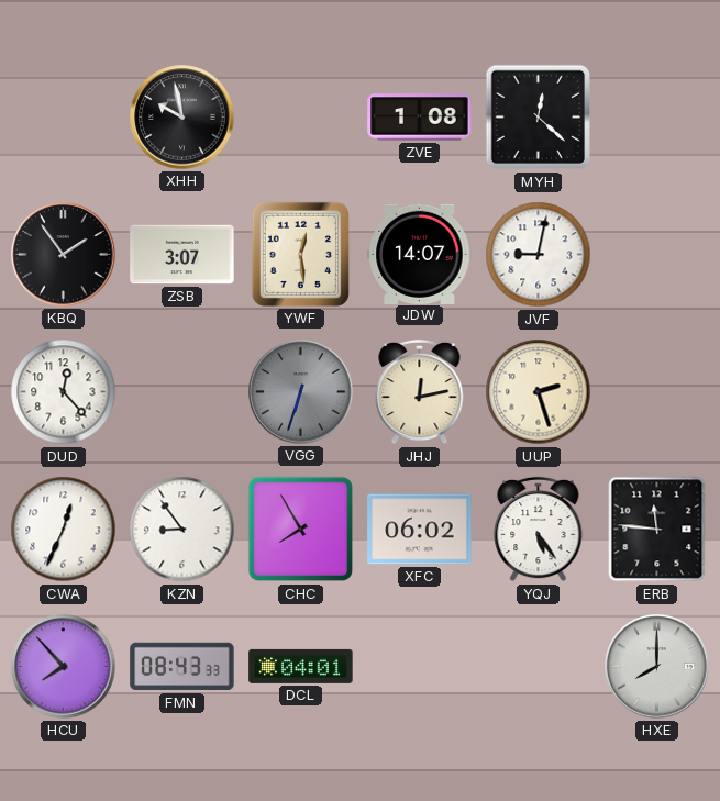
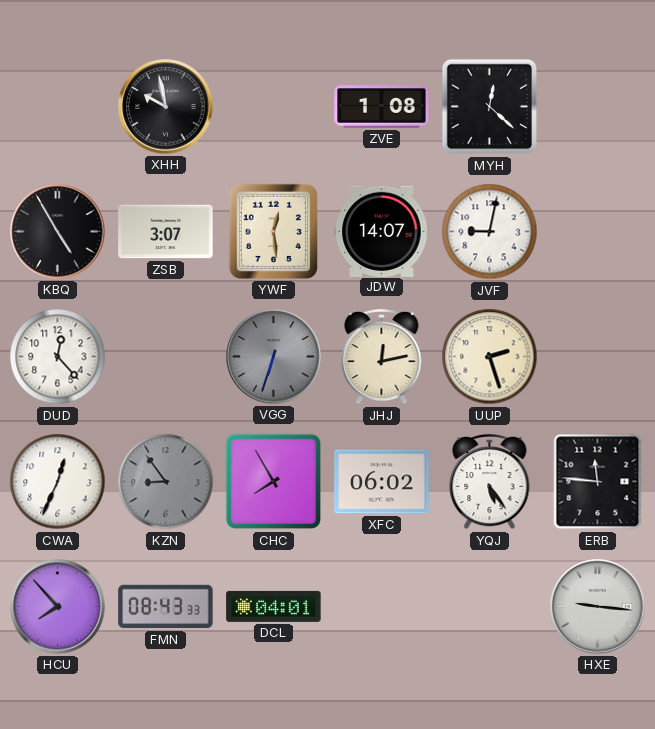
KBQ: 1:54 -> 4:55 (58, 232)
KZN dial: white -> grey (166, 482)
HXE: 8:00 -> 9:16 (598, 607)
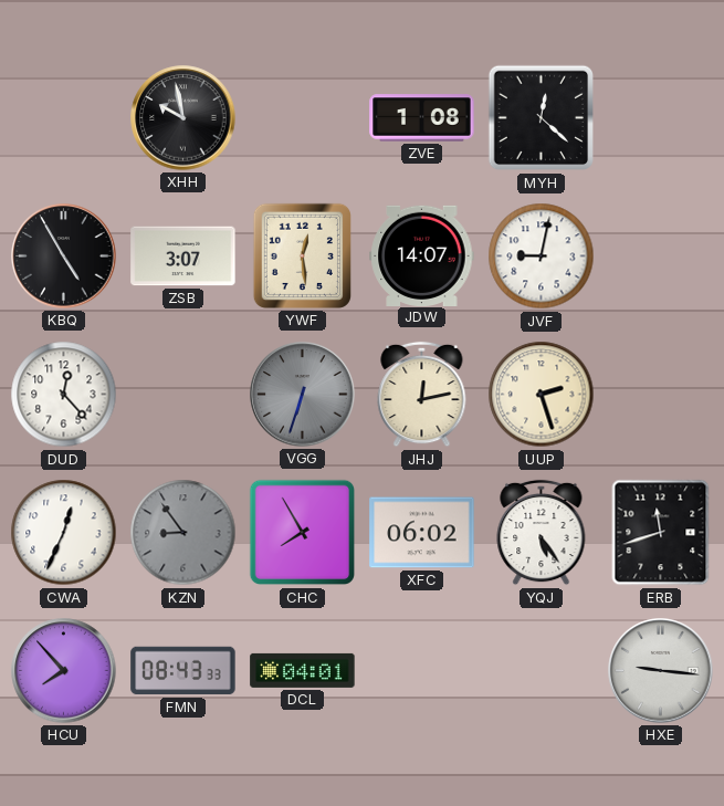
ERB: 11:46 -> 11:42 (661, 533)
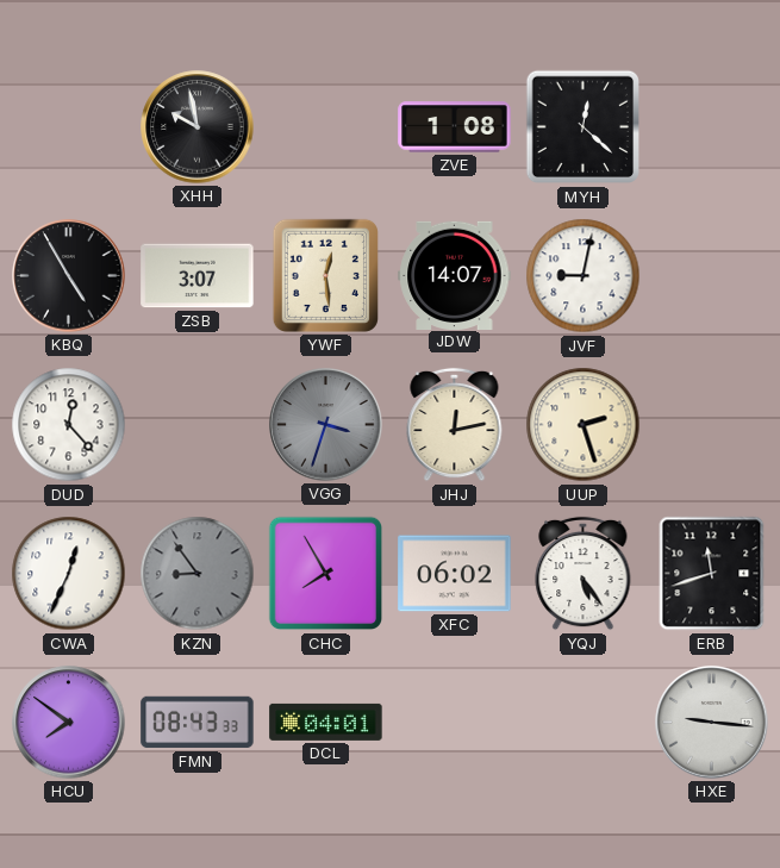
VGG: 6:33 -> 3:33 (326, 425)
HCU: 7:53 -> 7:51 (69, 723)
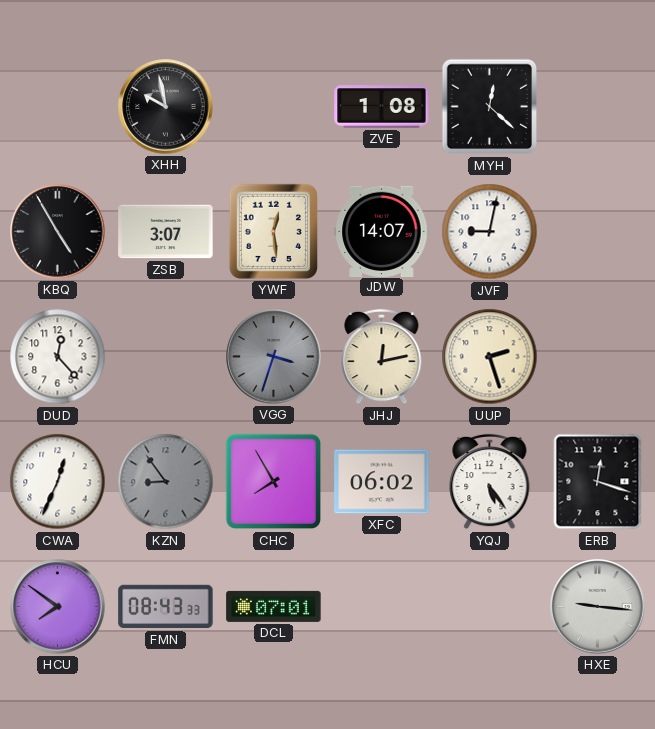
ERB: 11:42 -> 12:18 (598, 482)
DCL: 04:01 -> 07:01 (274, 606)
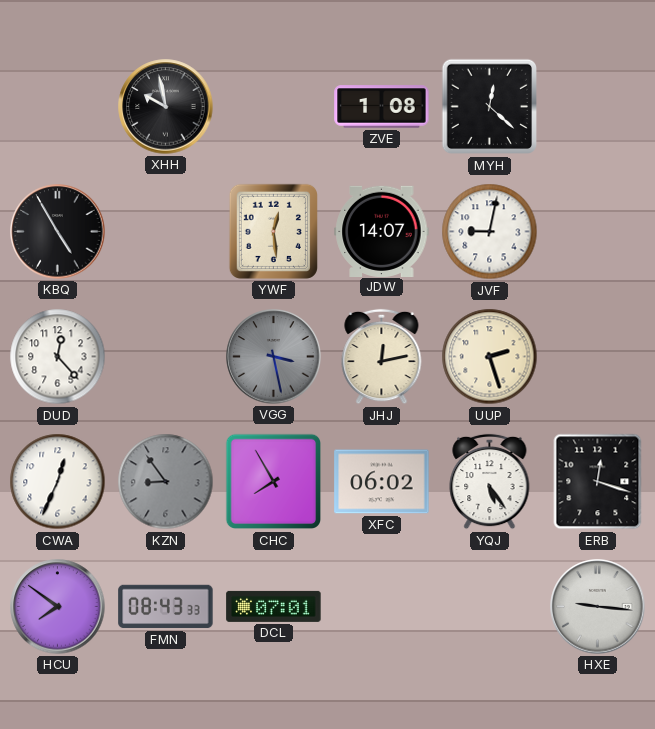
ZSB: 3:07 -> none (166, 232)
VGG: 3:33 -> 3:28 (274, 357)
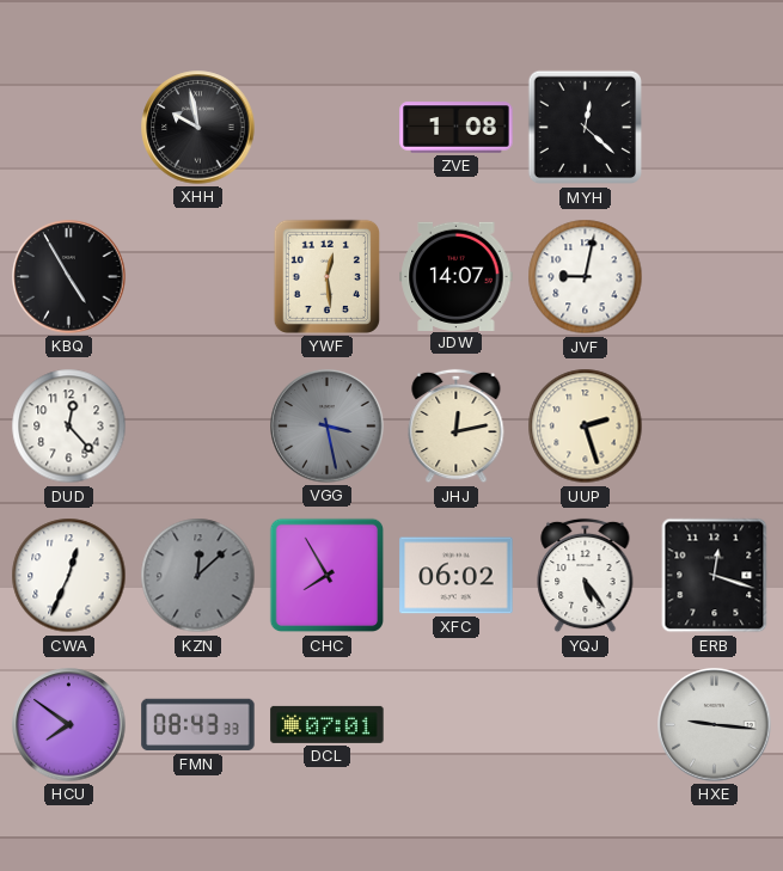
KZN: 8:54 -> 12:08 (198, 576)
